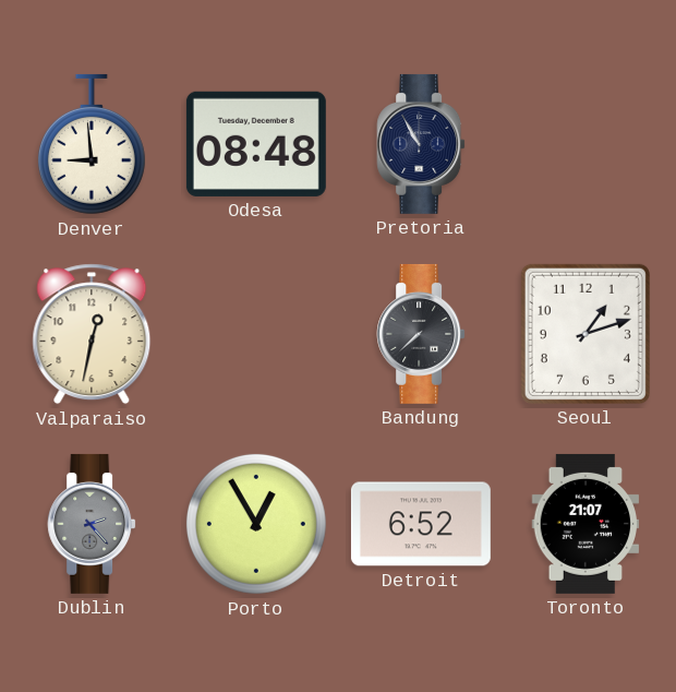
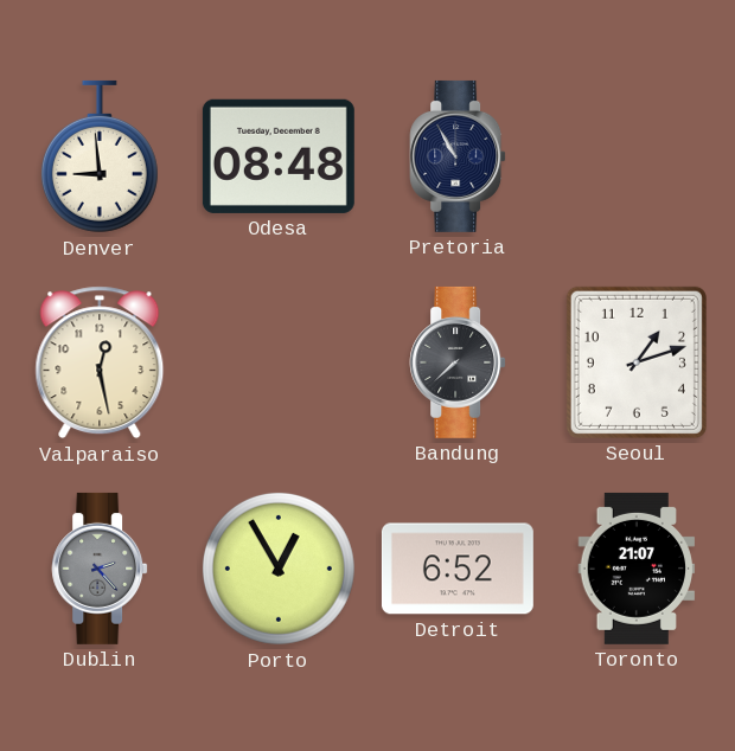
Valparaiso: 12:32 -> 12:28 (100, 362)
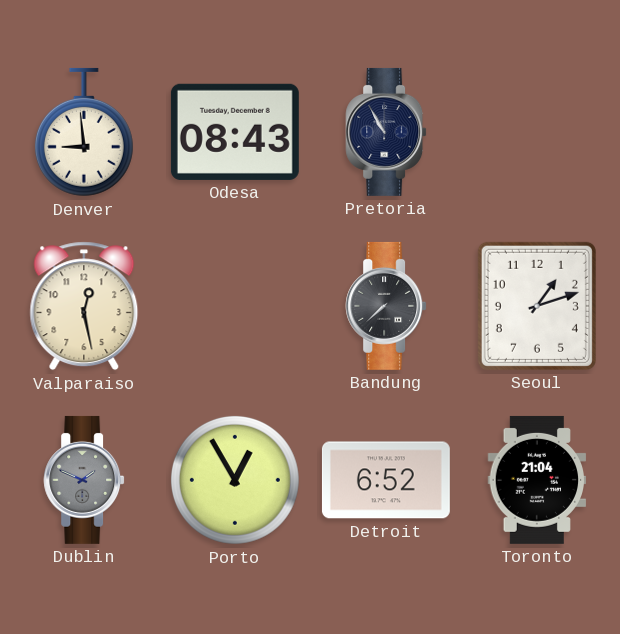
Odesa: 08:48 -> 08:43 (235, 132)
Dublin: 2:23 -> 1:49 (84, 480)
Toronto: 21:07 -> 21:04 (537, 480)
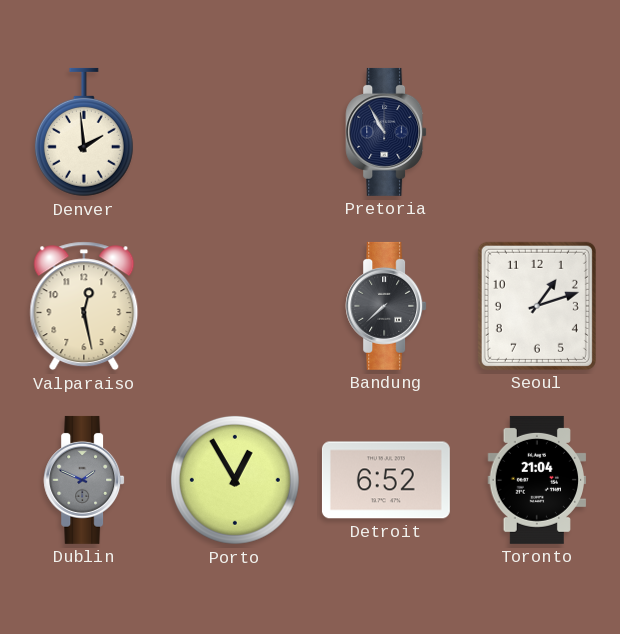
Denver: 8:59 -> 1:59 (84, 132)
Odesa: 08:43 -> none (235, 132)
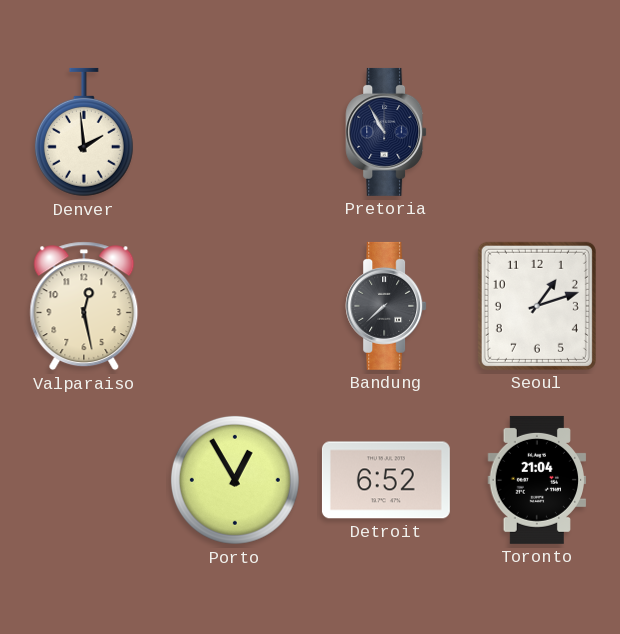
Dublin: 1:49 -> none (84, 480)
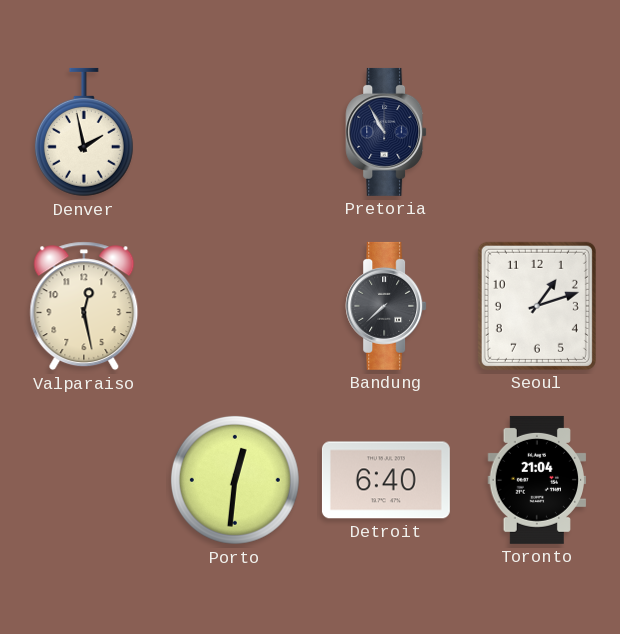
Denver: 1:59 -> 1:58 (84, 132)
Porto: 12:55 -> 12:31 (235, 480)
Detroit: 6:52 -> 6:40 (386, 480)
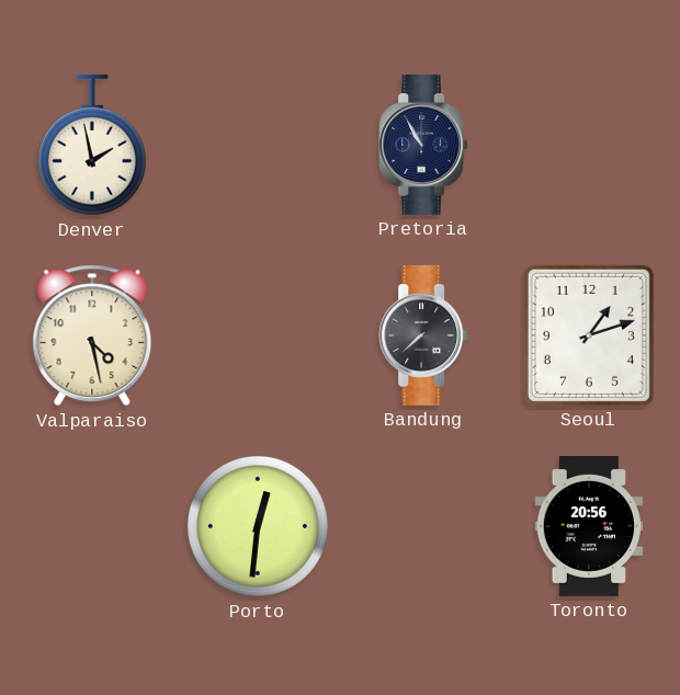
Valparaiso: 12:28 -> 4:28 (92, 335)
Detroit: 6:40 -> none (386, 480)
Toronto: 21:04 -> 20:56 (589, 526)
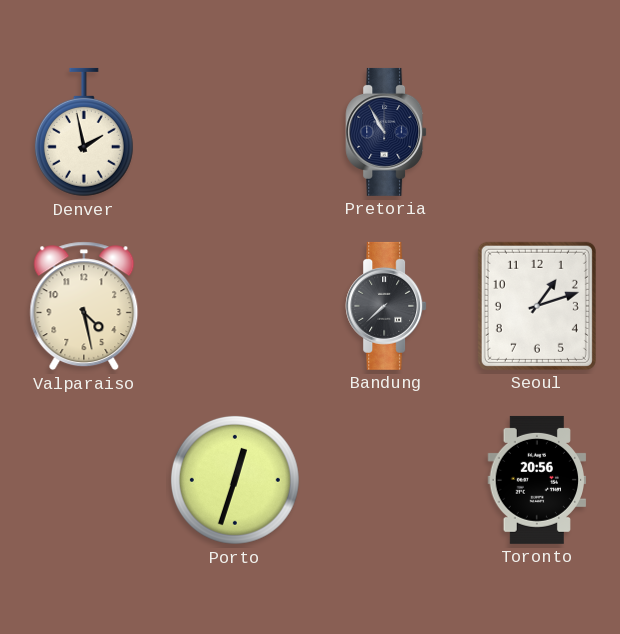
Porto: 12:31 -> 12:33 (235, 480)
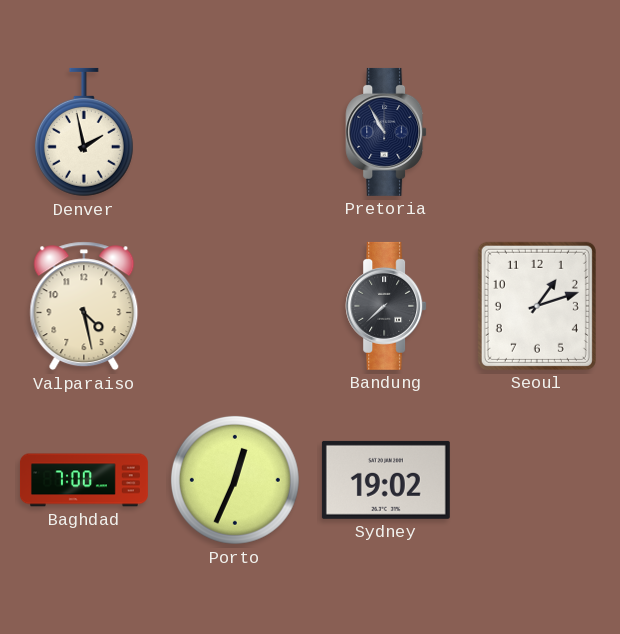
Baghdad: none -> 7:00 (84, 480)
Porto: 12:33 -> 12:34 (235, 480)
Sydney: none -> 19:02 (386, 480)
Toronto: 20:56 -> none (537, 480)
